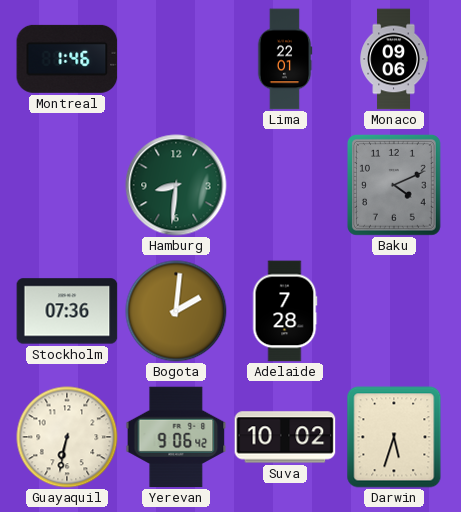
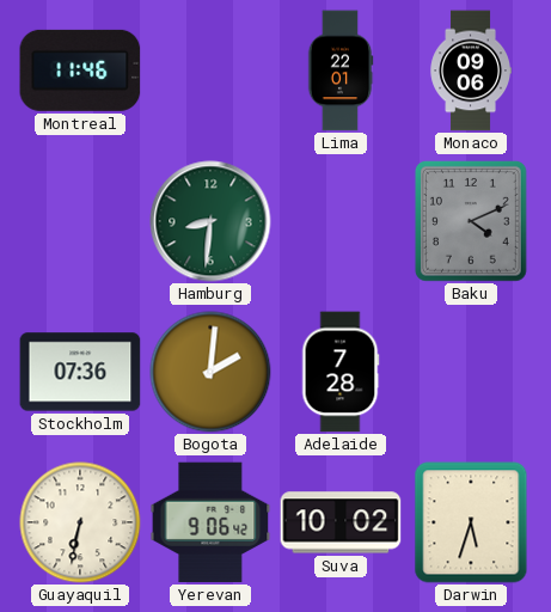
Montreal: 1:46 -> 11:46 (80, 71)
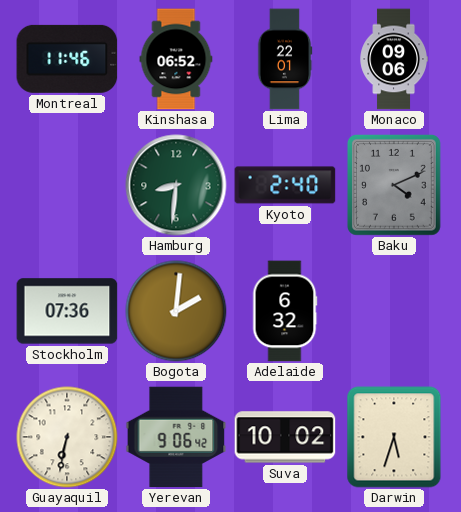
Kinshasa: none -> 06:52 (176, 59)
Kyoto: none -> 2:40 (285, 185)
Adelaide: 7:28 -> 6:32 (285, 311)
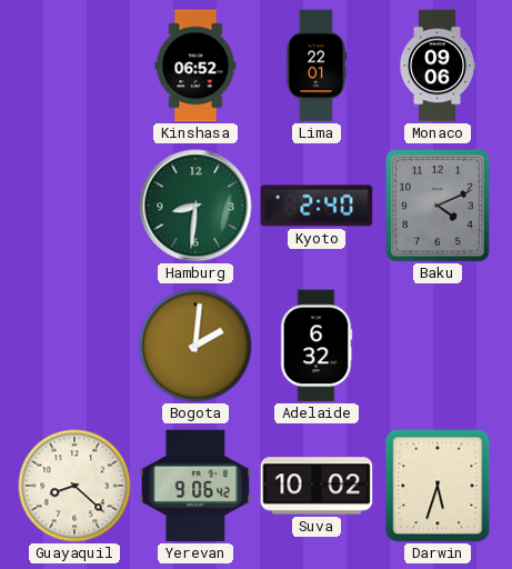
Montreal: 11:46 -> none (67, 59)
Stockholm: 07:36 -> none (67, 311)
Guayaquil: 6:32 -> 8:22 (74, 486)
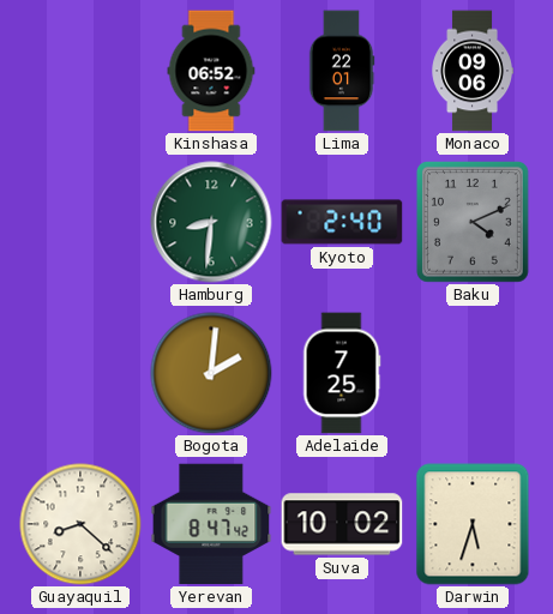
Adelaide: 6:32 -> 7:25 (342, 373)
Yerevan: 9:06 -> 8:47 (211, 524)
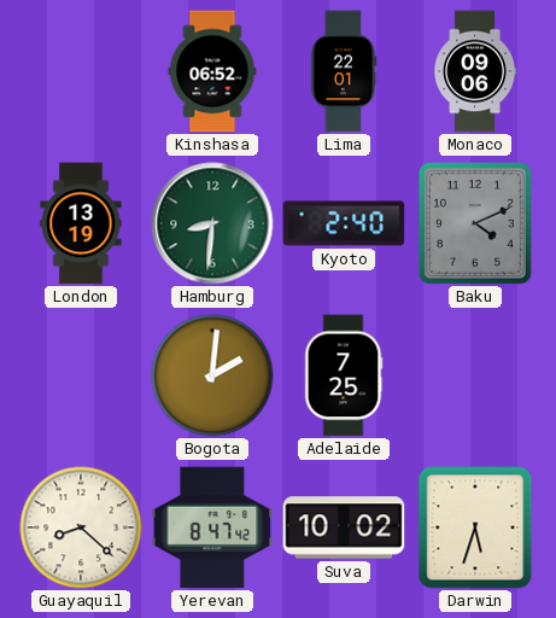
London: none -> 13:19 (81, 223)
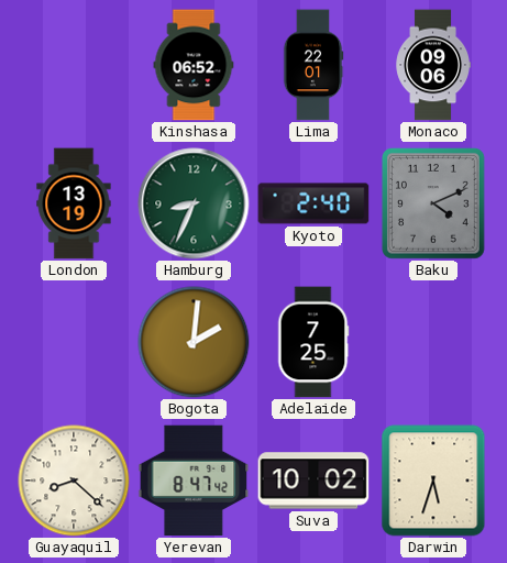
Hamburg: 8:31 -> 8:34 (194, 203)
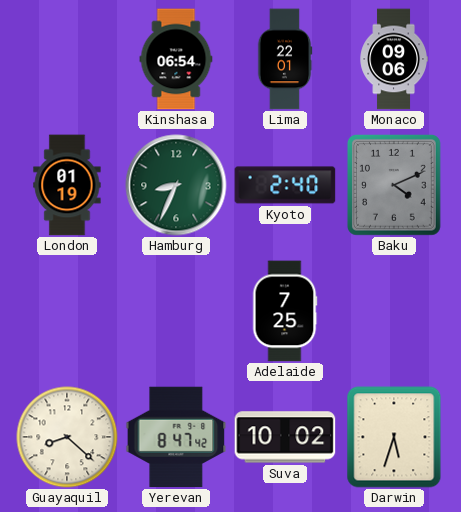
Kinshasa: 06:52 -> 06:54 (176, 59)
London: 13:19 -> 01:19 (67, 185)
Bogota: 2:01 -> none (194, 342)
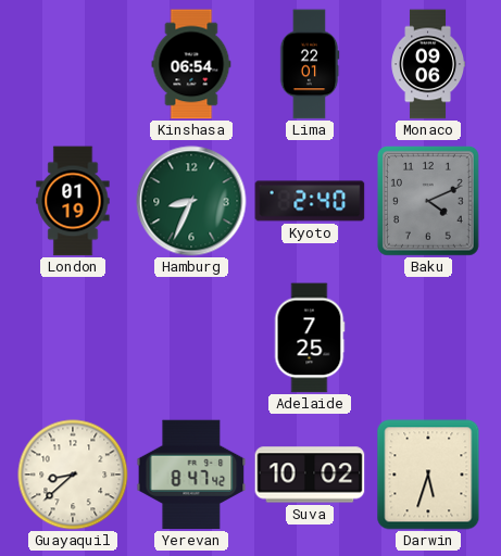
Guayaquil: 8:22 -> 8:38 (73, 475)
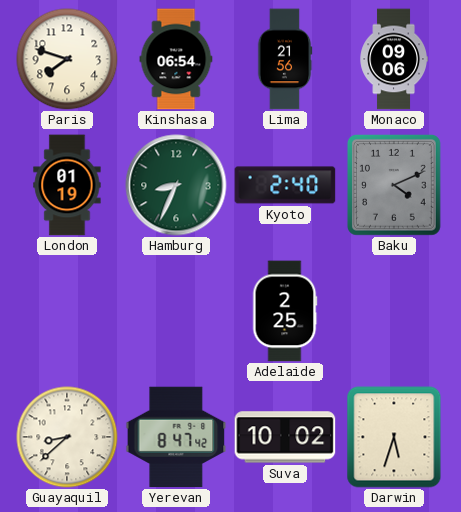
Paris: none -> 7:48 (67, 59)
Lima: 22:01 -> 21:56 (285, 59)
Adelaide: 7:25 -> 2:25 (285, 311)
